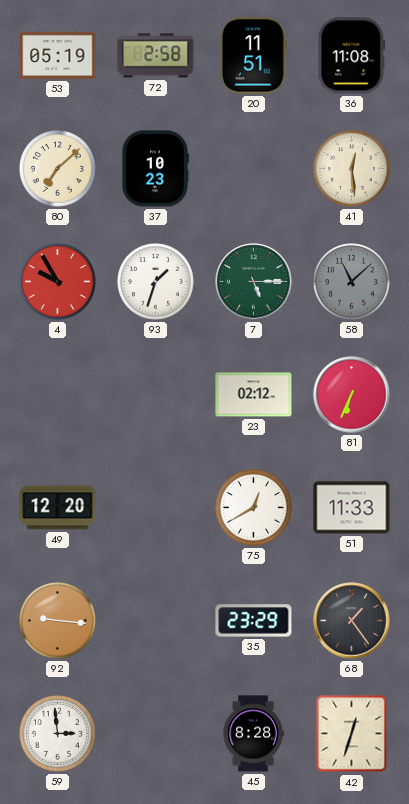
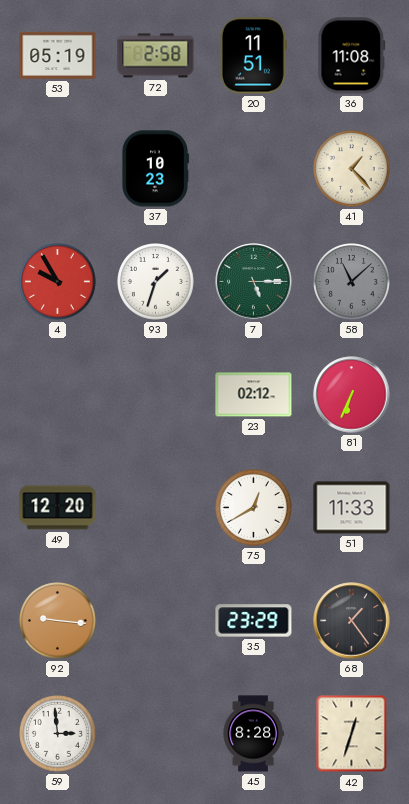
80: 7:08 -> none (58, 169)
41: 12:29 -> 1:23 (352, 169)
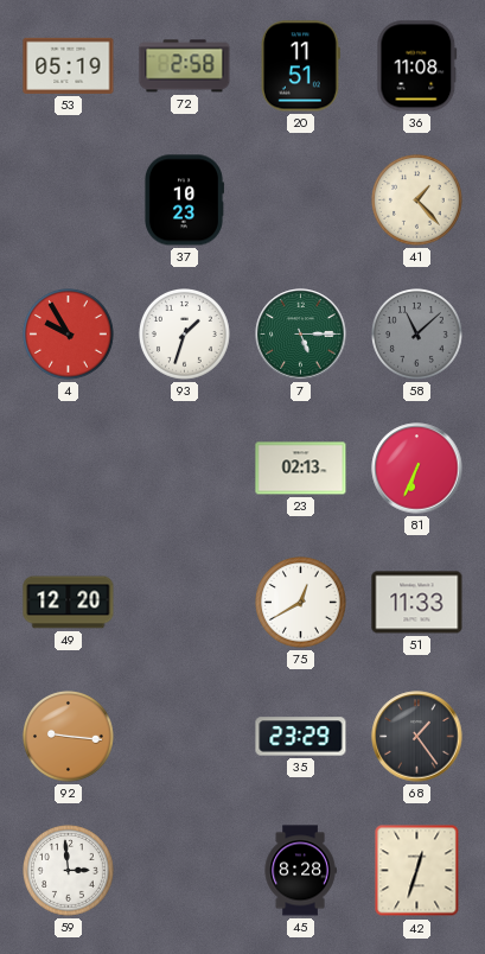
23: 02:12 -> 02:13 (301, 469)
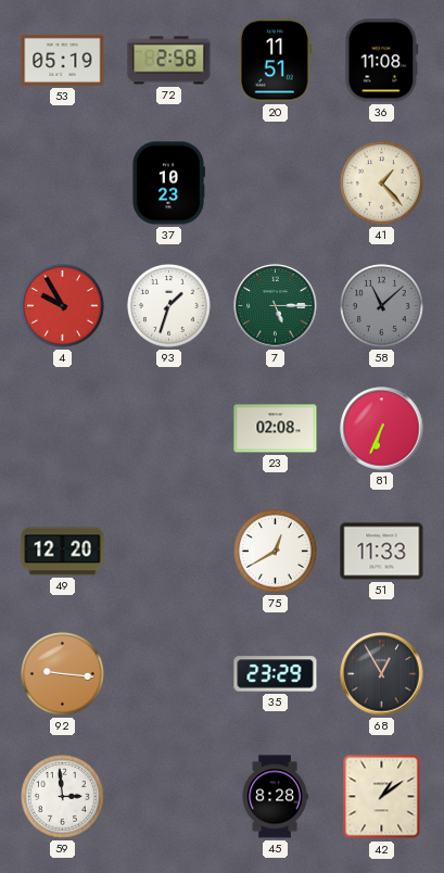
23: 02:13 -> 02:08 (276, 429)
68: 1:24 -> 12:55 (382, 674)
42: 12:33 -> 1:09 (382, 797)
